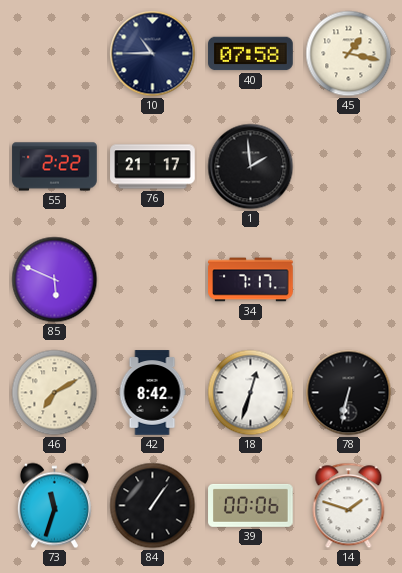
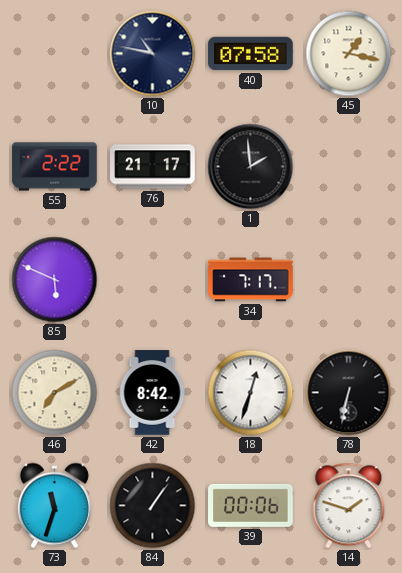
10: 10:45 -> 10:47 (153, 54)
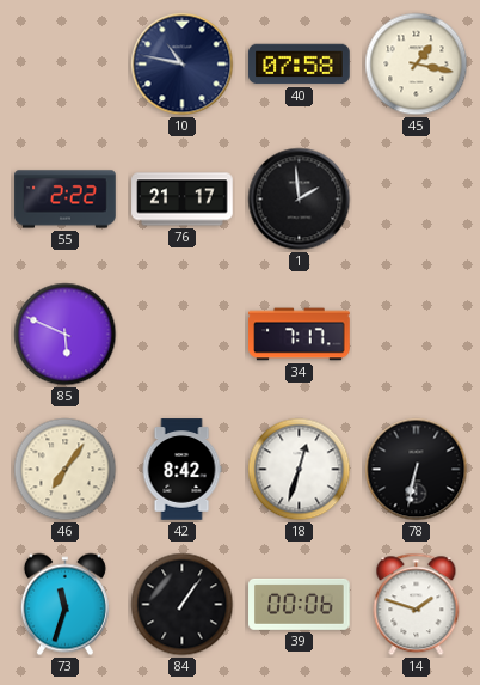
46: 7:10 -> 7:06 (66, 470)
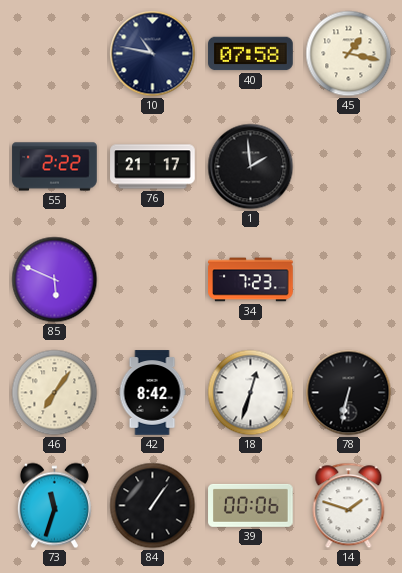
34: 7:17 -> 7:23 (251, 280)
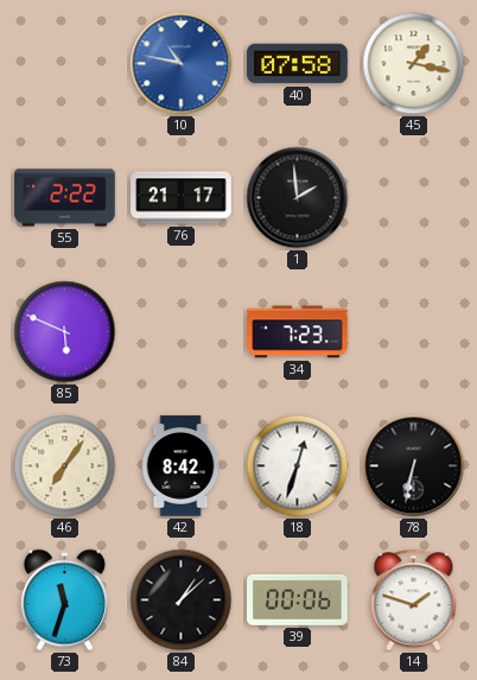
10 dial: navy -> blue (182, 64)
84: 1:06 -> 1:08 (182, 600)
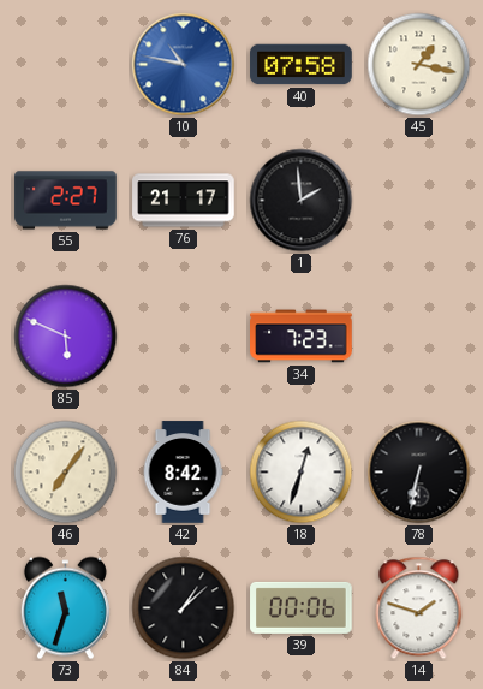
55: 2:22 -> 2:27 (66, 201)
